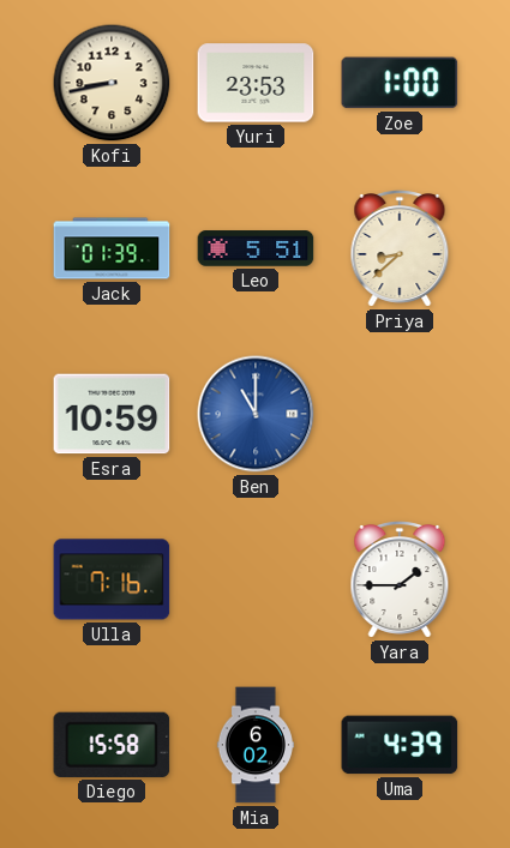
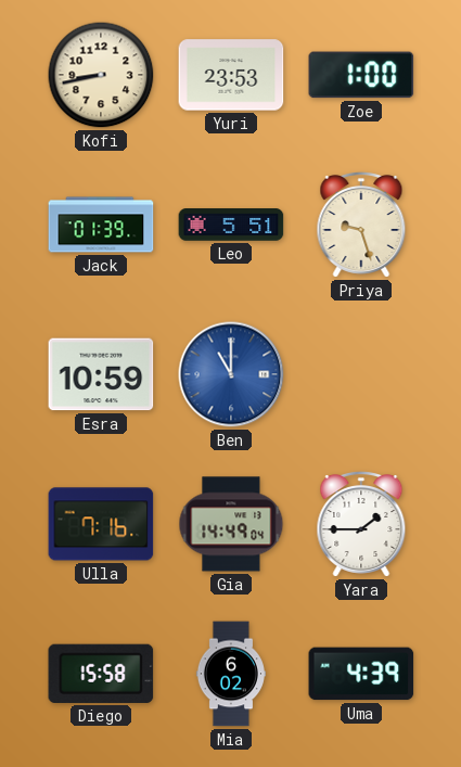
Priya: 8:38 -> 9:27 (361, 226)
Gia: none -> 14:49 (231, 524)
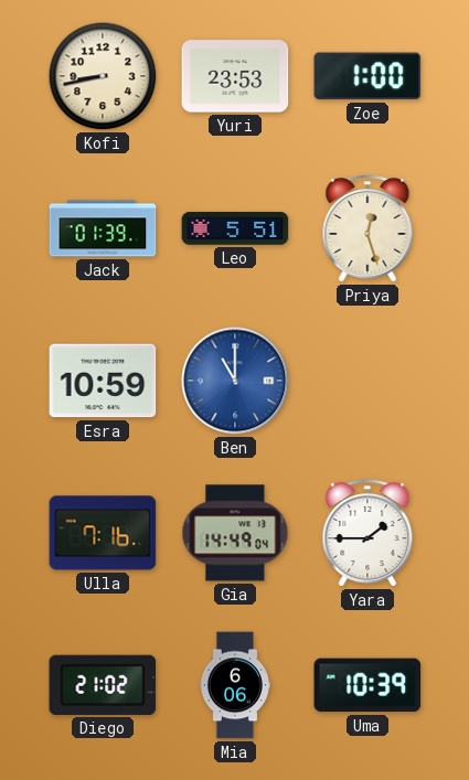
Priya: 9:27 -> 12:27 (367, 229)
Diego: 15:58 -> 21:02 (103, 685)
Mia: 6:02 -> 6:06 (235, 685)
Uma: 4:39 -> 10:39 (367, 685)
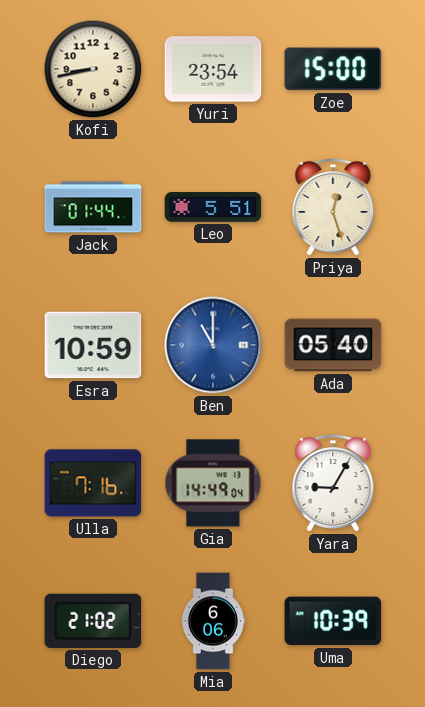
Yuri: 23:53 -> 23:54 (213, 69)
Zoe: 1:00 -> 15:00 (333, 69)
Jack: 01:39 -> 01:44 (93, 207)
Ada: none -> 05:40 (333, 345)
Yara: 1:45 -> 9:05 (333, 484)
